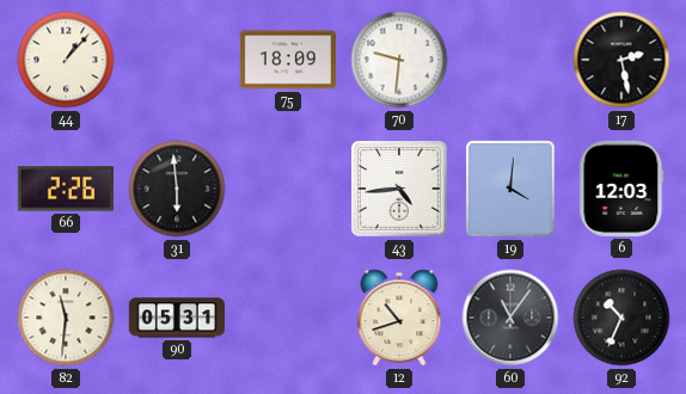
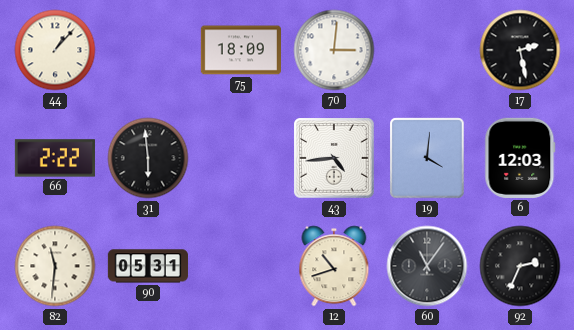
70: 9:31 -> 3:01 (334, 50)
66: 2:26 -> 2:22 (55, 158)
92: 10:34 -> 2:34 (520, 266)
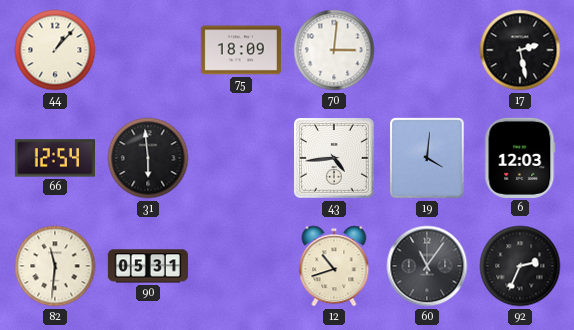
66: 2:22 -> 12:54 (55, 158)
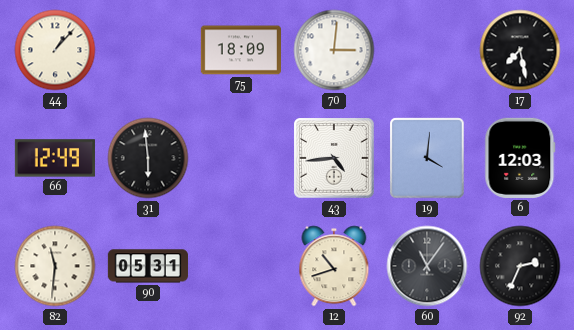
17: 2:28 -> 7:28 (520, 50)
66: 12:54 -> 12:49 (55, 158)
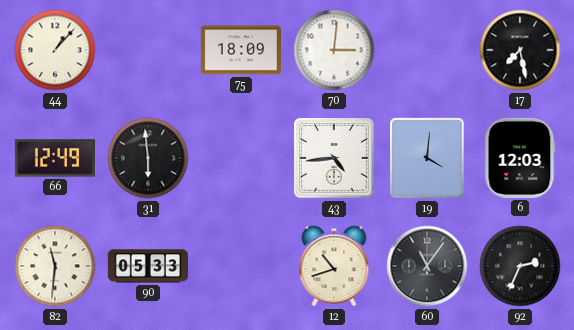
90: 05:31 -> 05:33 (148, 266)
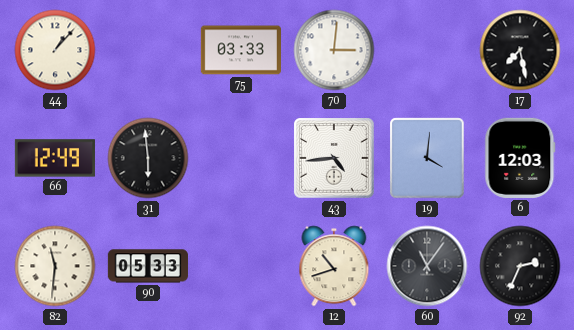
75: 18:09 -> 03:33 (241, 50)
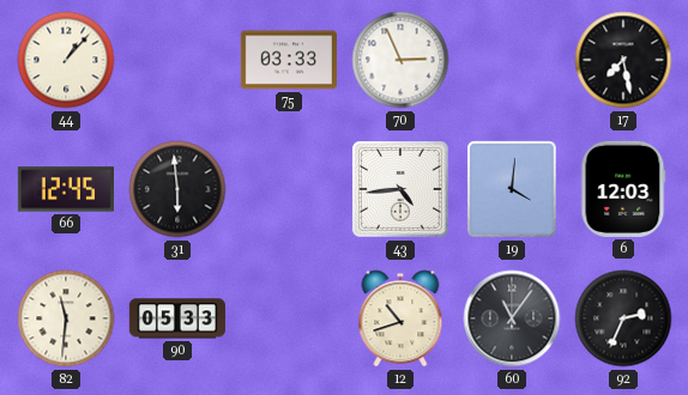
70: 3:01 -> 2:56 (400, 60)
66: 12:49 -> 12:45 (66, 189)
